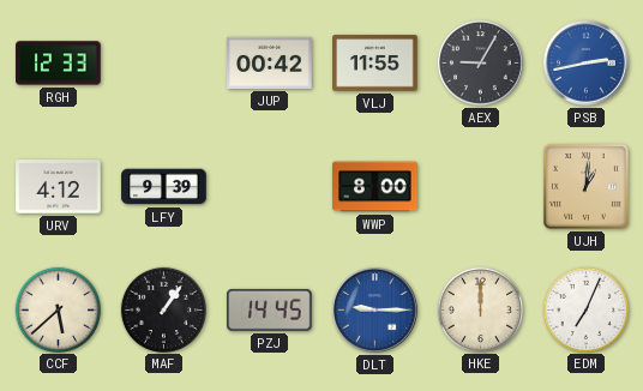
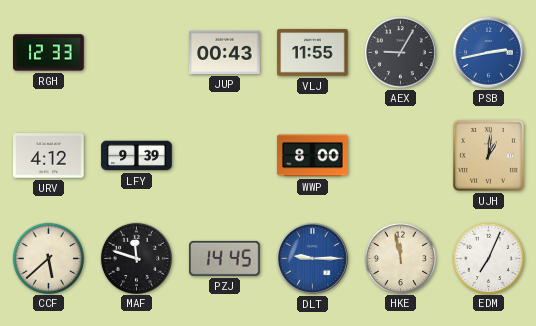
JUP: 00:42 -> 00:43 (225, 52)
MAF: 1:06 -> 11:48 (136, 258)
HKE: 12:00 -> 11:58 (400, 258)
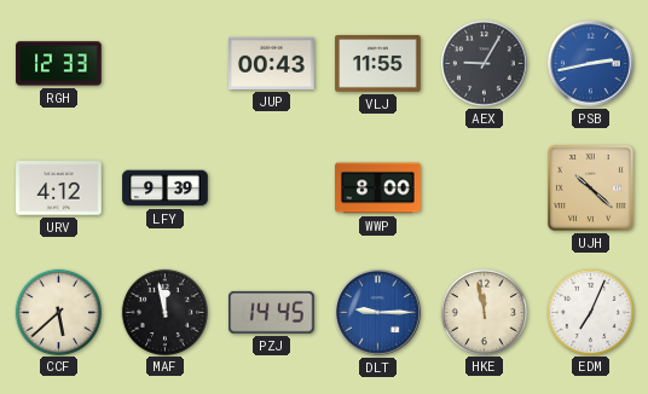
UJH: 1:01 -> 10:22 (590, 187)
MAF: 11:48 -> 11:58 (164, 312)
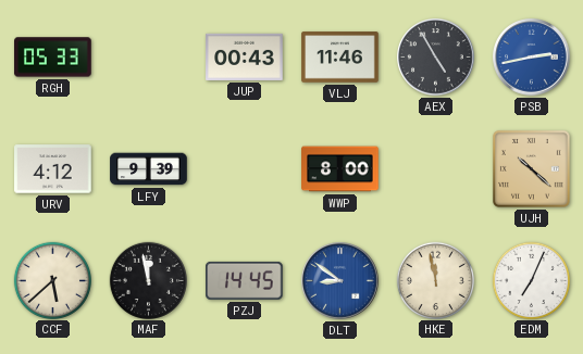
RGH: 12:33 -> 05:33 (53, 58)
VLJ: 11:55 -> 11:46 (340, 58)
AEX: 9:05 -> 4:55 (436, 58)
DLT: 9:15 -> 8:51 (340, 281)
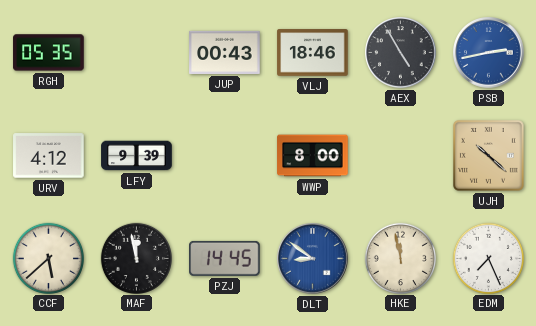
RGH: 05:33 -> 05:35 (49, 53)
VLJ: 11:46 -> 18:46 (313, 53)
EDM: 7:04 -> 7:26 (488, 258)
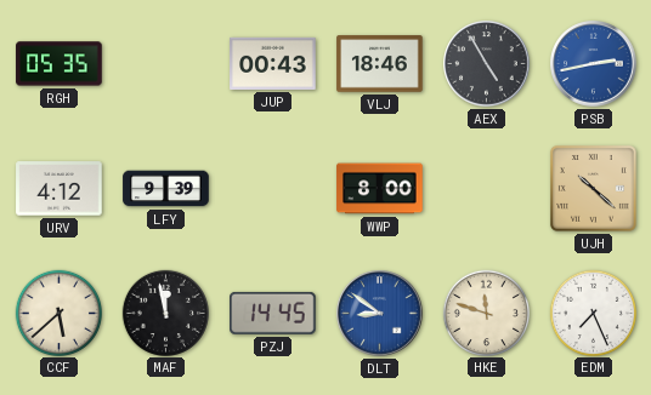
HKE: 11:58 -> 11:48 (486, 313)
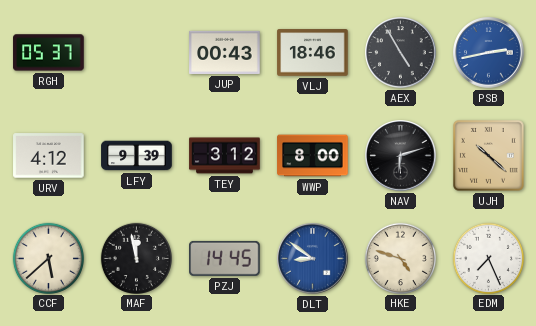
RGH: 05:35 -> 05:37 (49, 53)
TEY: none -> 3:12 (225, 156)
NAV: none -> 6:12 (401, 156)
HKE: 11:48 -> 4:48 (400, 258)
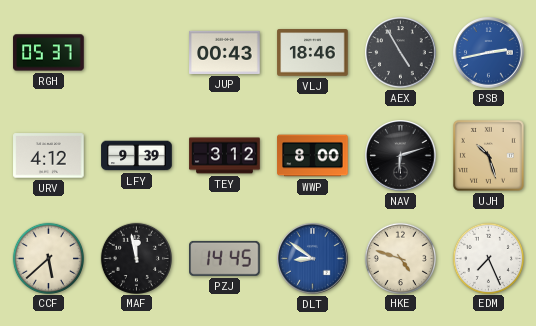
UJH: 10:22 -> 10:27 (488, 155)
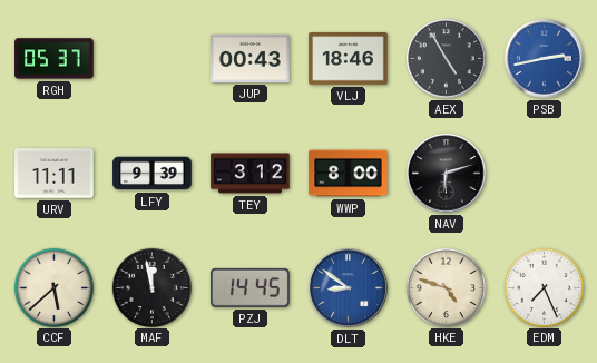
URV: 4:12 -> 11:11 (55, 174)
UJH: 10:27 -> none (488, 155)
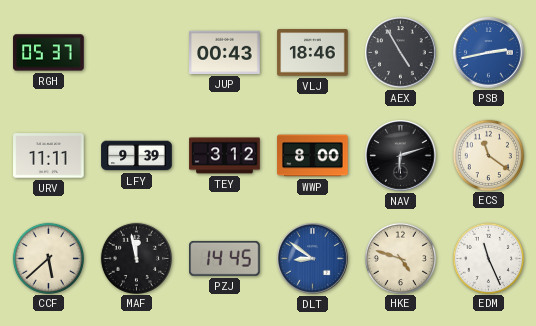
ECS: none -> 11:21 (488, 155)
EDM: 7:26 -> 11:26 (488, 258)
